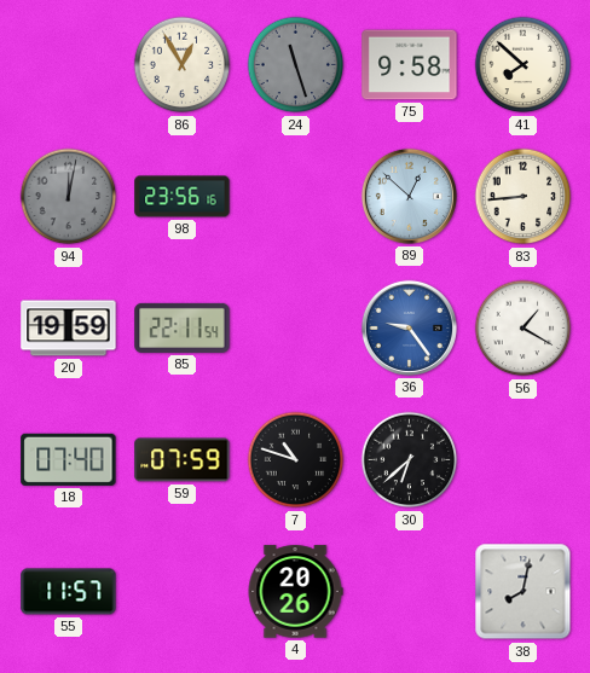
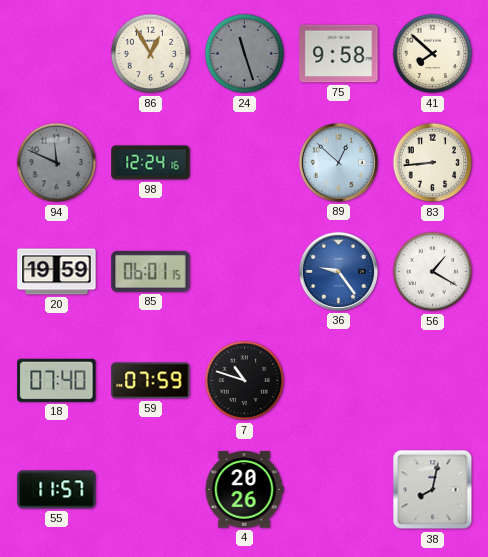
94: 12:02 -> 11:49 (57, 163)
98: 23:56 -> 12:24 (151, 163)
85: 22:11 -> 06:01 (151, 271)
30: 6:38 -> none (410, 460)
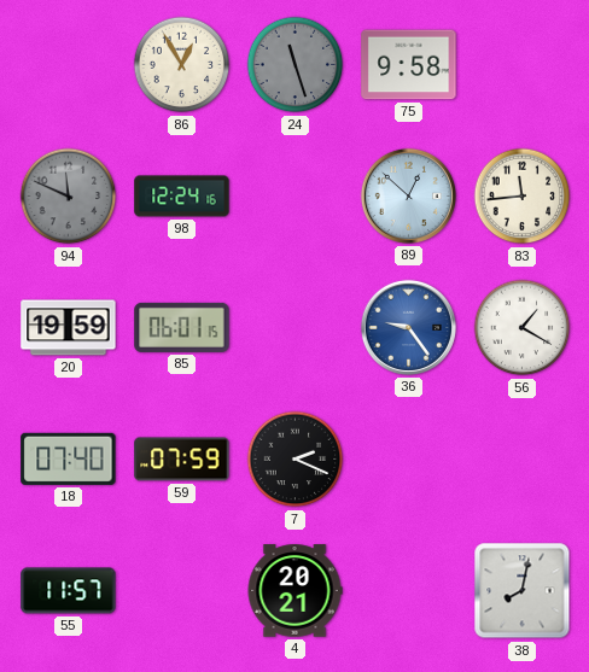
41: 7:52 -> none (433, 54)
83: 8:44 -> 11:44 (523, 197)
7: 10:48 -> 2:19 (296, 460)
4: 20:26 -> 20:21 (294, 591)
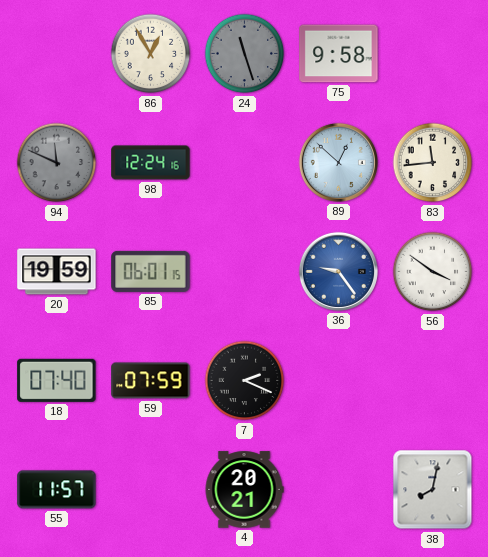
56: 1:20 -> 3:51 (433, 272)
